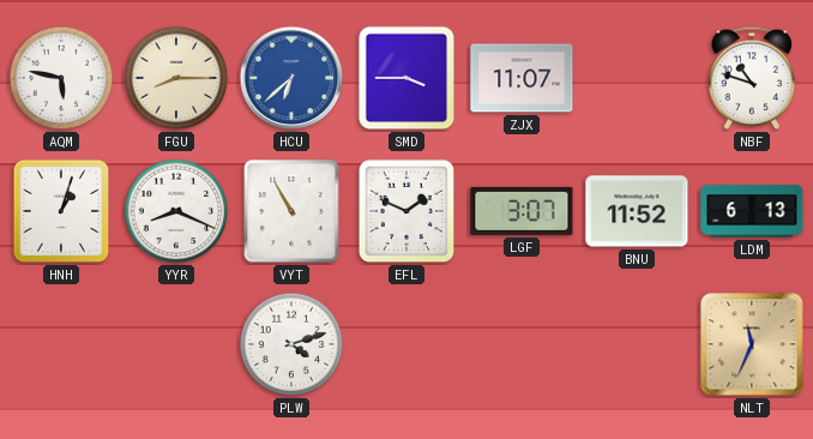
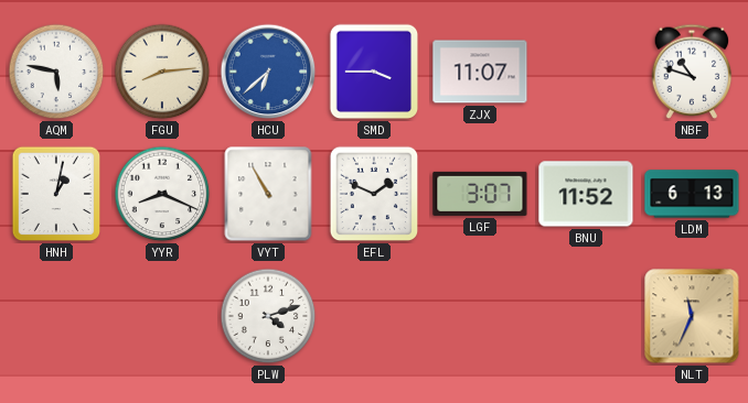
FGU: 8:15 -> 8:14 (162, 72)
HNH: 1:03 -> 1:02 (56, 194)
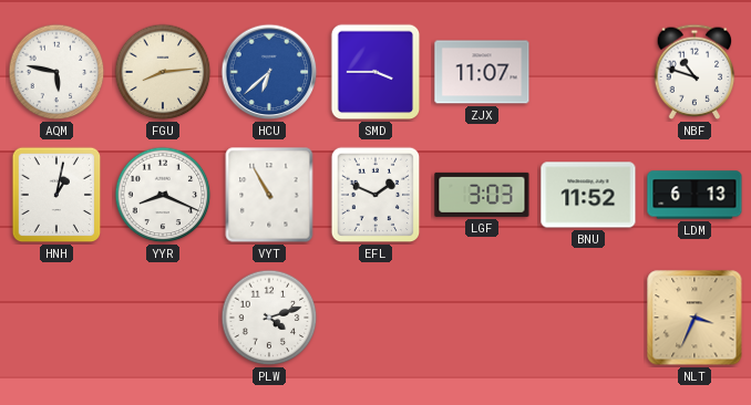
LGF: 3:07 -> 3:03 (482, 195)
NLT: 11:34 -> 3:34 (695, 318)
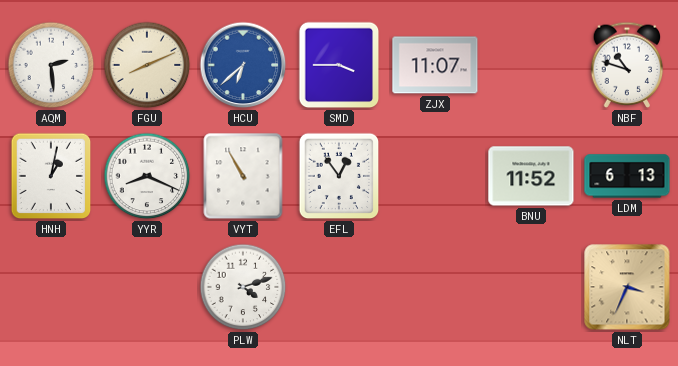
AQM: 5:47 -> 2:29 (51, 65)
FGU: 8:14 -> 8:11 (147, 65)
EFL: 1:49 -> 12:54 (339, 176)
LGF: 3:03 -> none (482, 195)
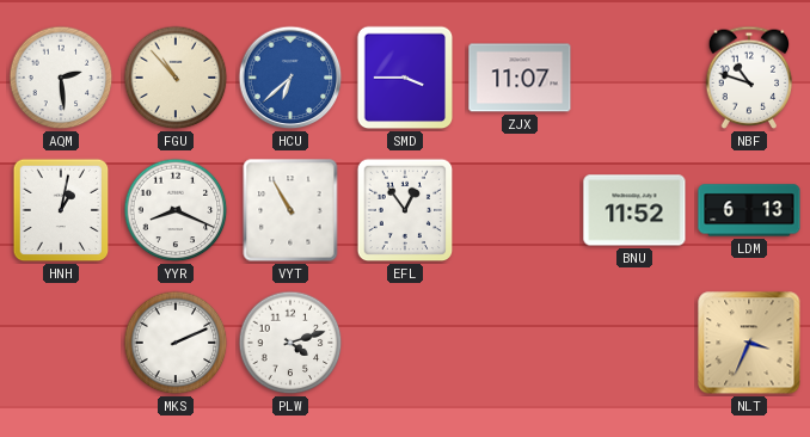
FGU: 8:11 -> 10:53 (176, 78)
MKS: none -> 2:11 (176, 343)
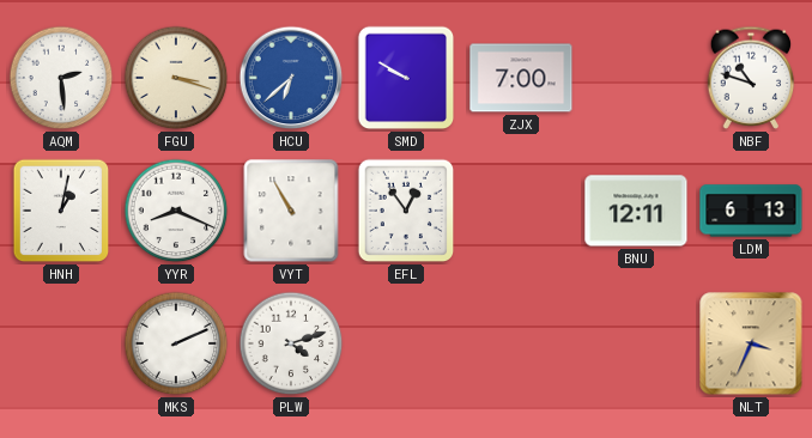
FGU: 10:53 -> 3:18 (176, 78)
SMD: 3:45 -> 9:50 (406, 78)
ZJX: 11:07 -> 7:00 (521, 78)
BNU: 11:52 -> 12:11 (636, 211)
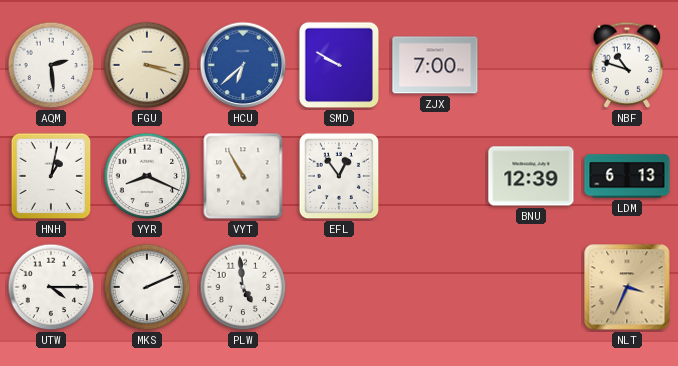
BNU: 12:11 -> 12:39 (531, 176)
UTW: none -> 4:15 (51, 287)
PLW: 4:12 -> 4:59 (243, 287)
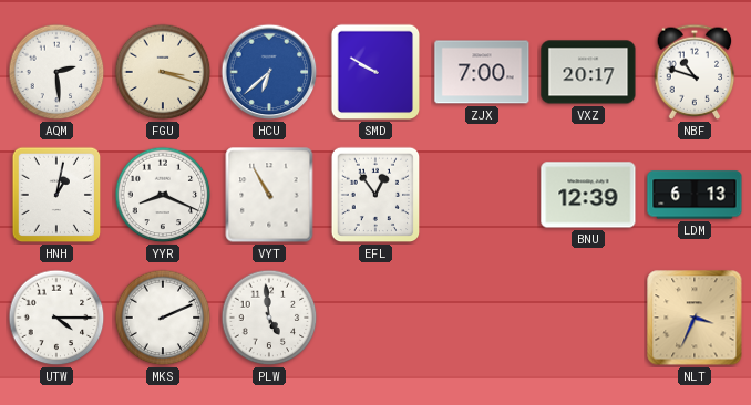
VXZ: none -> 20:17 (588, 72)
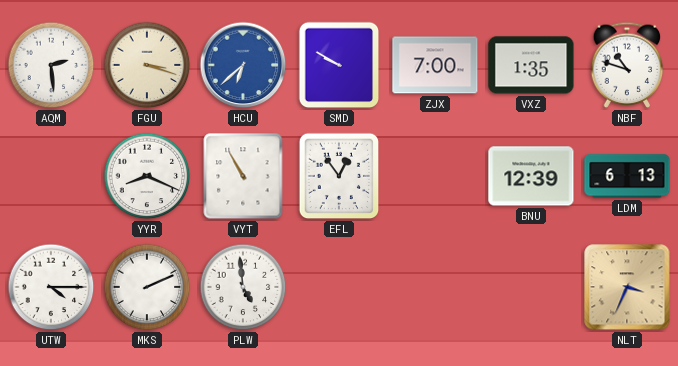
VXZ: 20:17 -> 1:35 (531, 65)
HNH: 1:02 -> none (56, 195)
